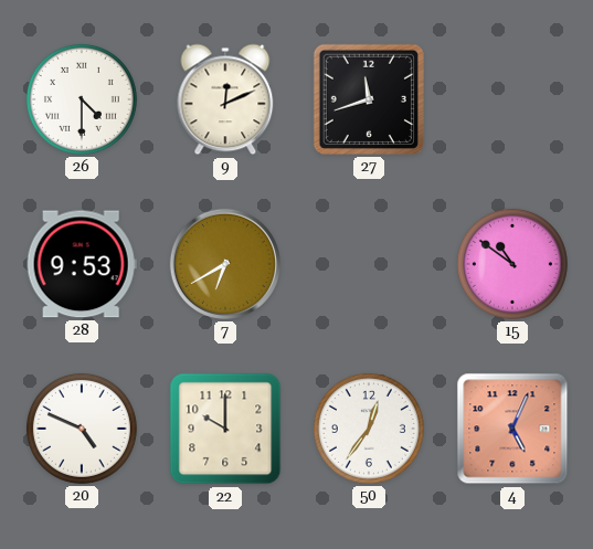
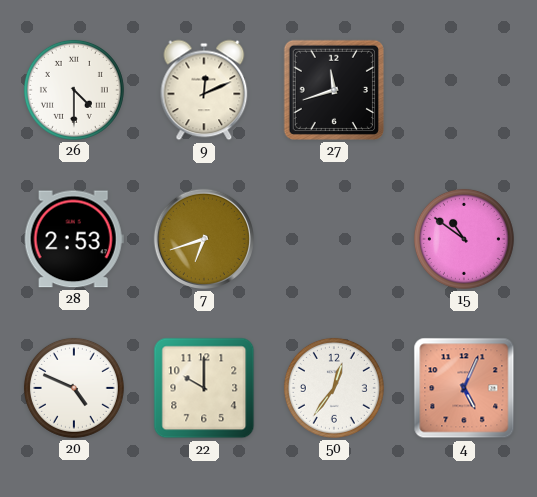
28: 9:53 -> 2:53 (74, 239)
7: 6:40 -> 6:42 (204, 239)
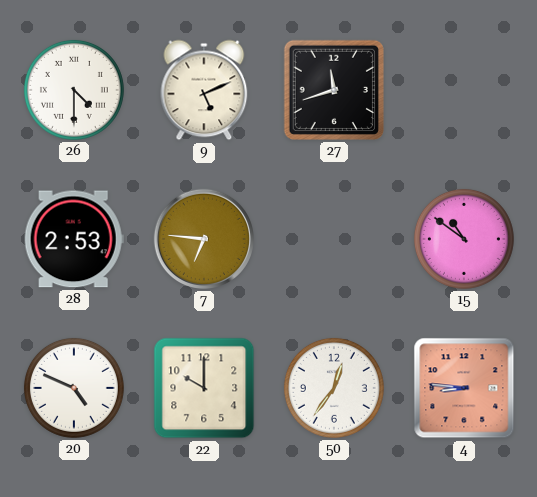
9: 12:11 -> 5:11 (204, 90)
7: 6:42 -> 6:46 (204, 239)
4: 5:04 -> 8:46 (464, 388)
